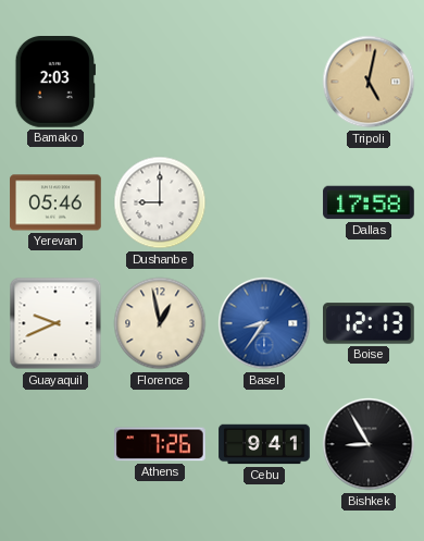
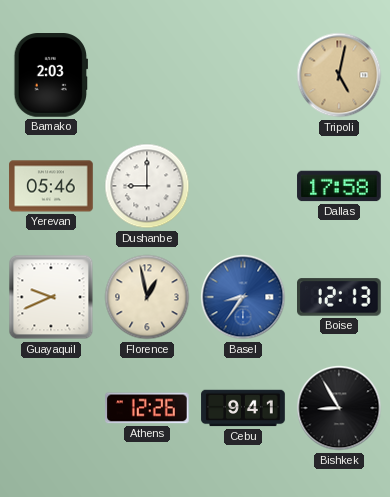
Athens: 7:26 -> 12:26 (148, 408)
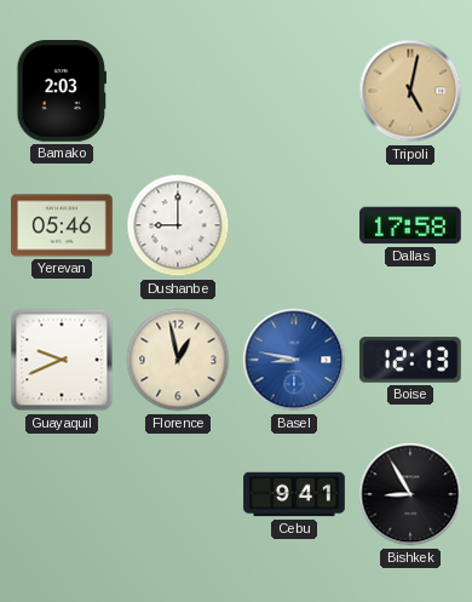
Basel: 8:36 -> 8:47 (294, 360)
Athens: 12:26 -> none (148, 408)
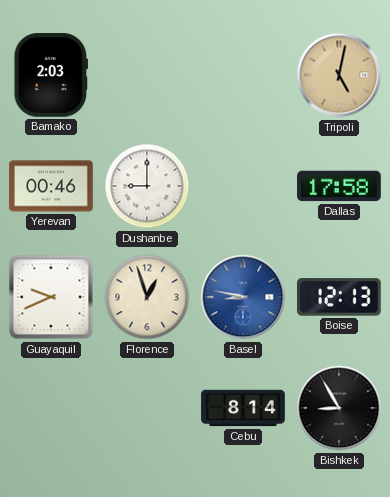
Yerevan: 05:46 -> 00:46 (51, 186)
Florence: 12:58 -> 12:57 (147, 297)
Cebu: 9:41 -> 8:14 (243, 408)
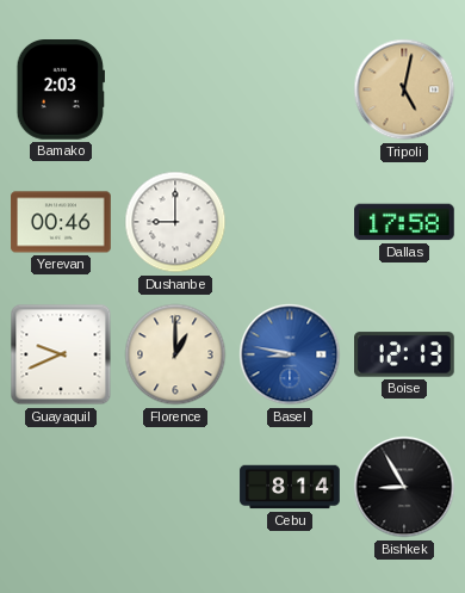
Florence: 12:57 -> 1:00 (175, 354)
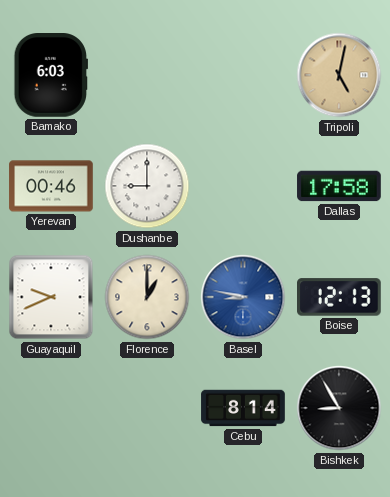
Bamako: 2:03 -> 6:03 (50, 75)
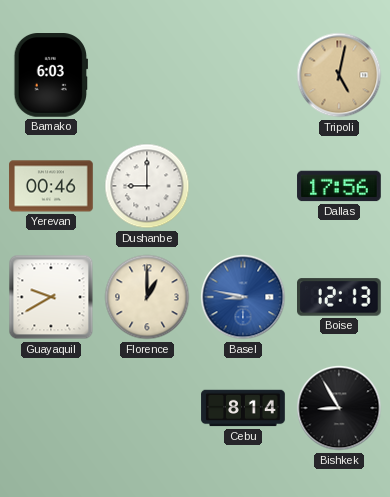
Dallas: 17:58 -> 17:56 (339, 186)
Guayaquil: 9:41 -> 9:40 (51, 297)
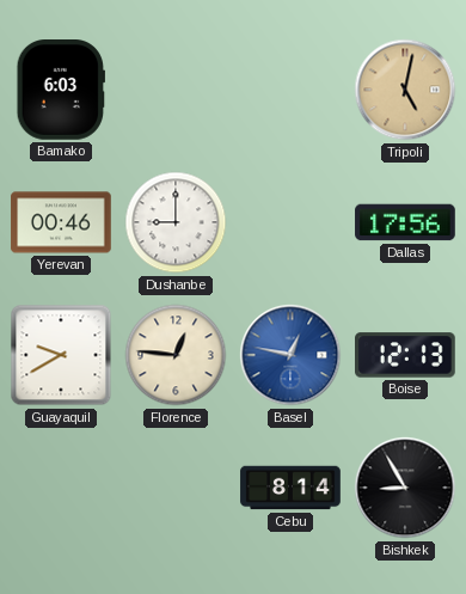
Florence: 1:00 -> 12:46 (176, 355)
Basel: 8:47 -> 12:47 (290, 355)
